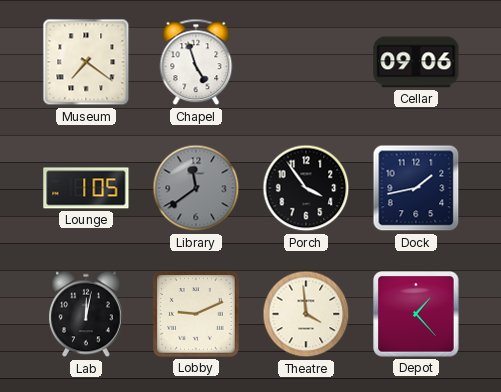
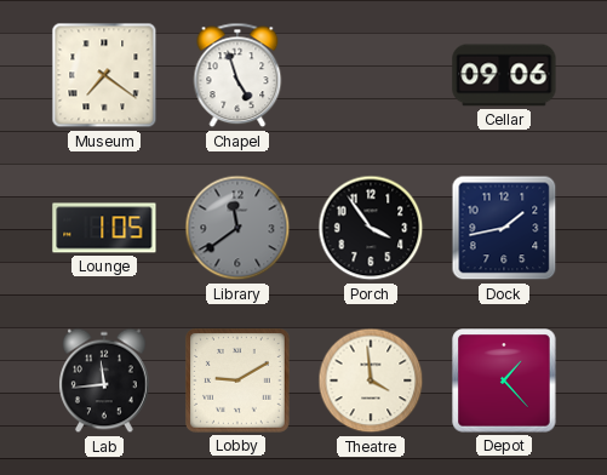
Lab: 12:02 -> 11:44 (105, 380)
Lobby: 9:11 -> 9:10 (239, 382)
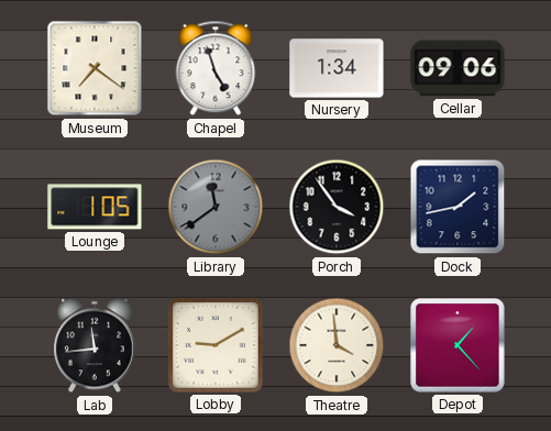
Nursery: none -> 1:34 (337, 68)
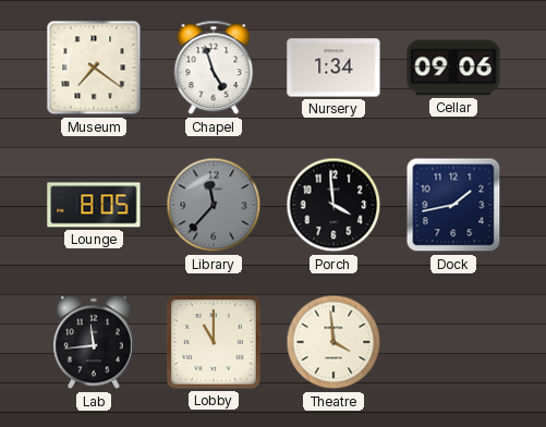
Lounge: 1:05 -> 8:05 (94, 205)
Library: 11:39 -> 11:37 (214, 205)
Porch: 3:54 -> 3:59 (333, 205)
Lobby: 9:10 -> 11:00 (215, 343)
Depot: 1:23 -> none (458, 345)
